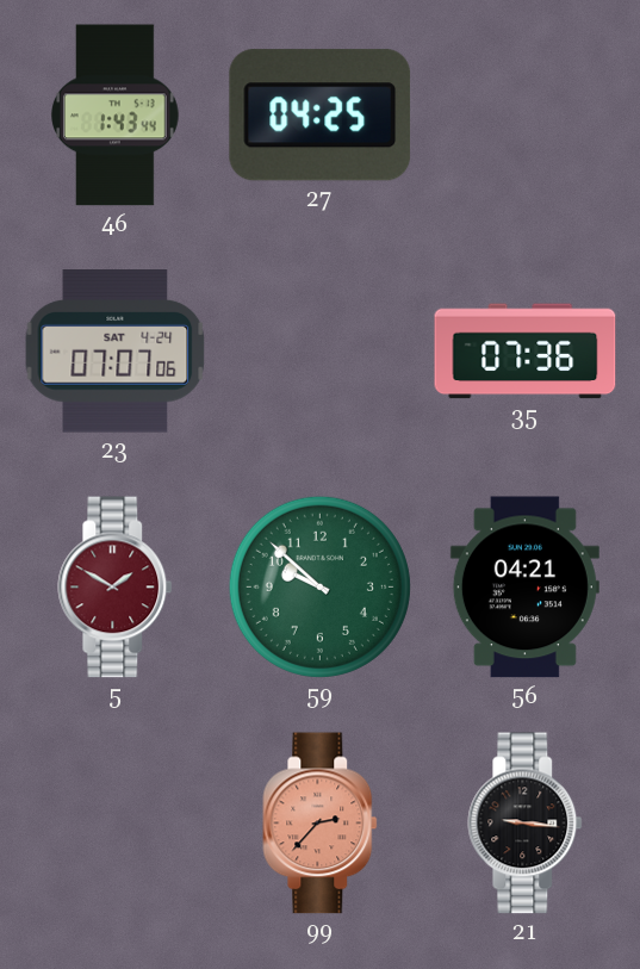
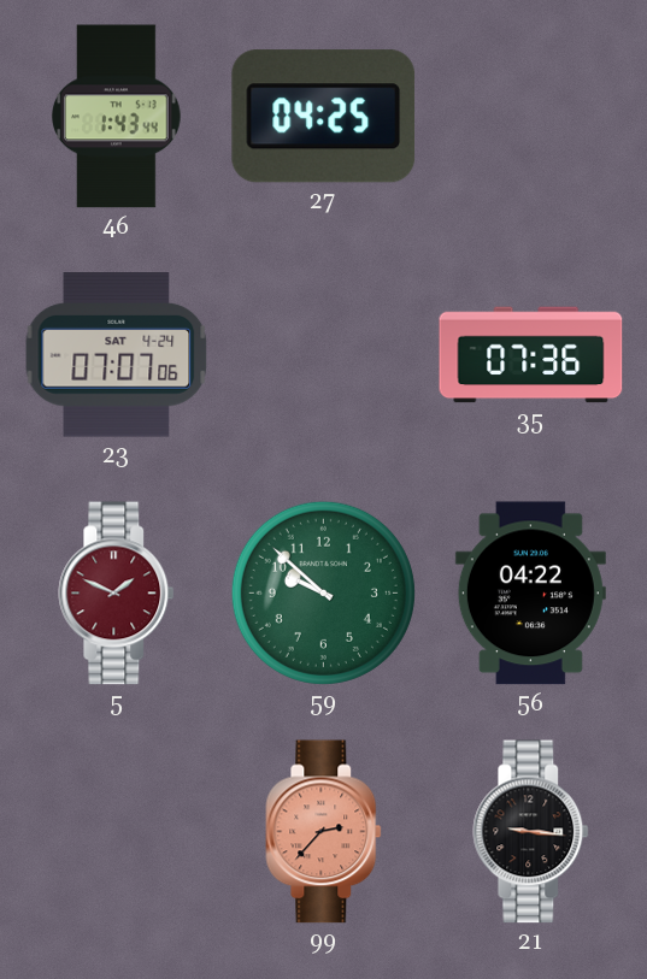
5: 1:50 -> 1:49 (117, 594)
56: 04:21 -> 04:22 (530, 594)
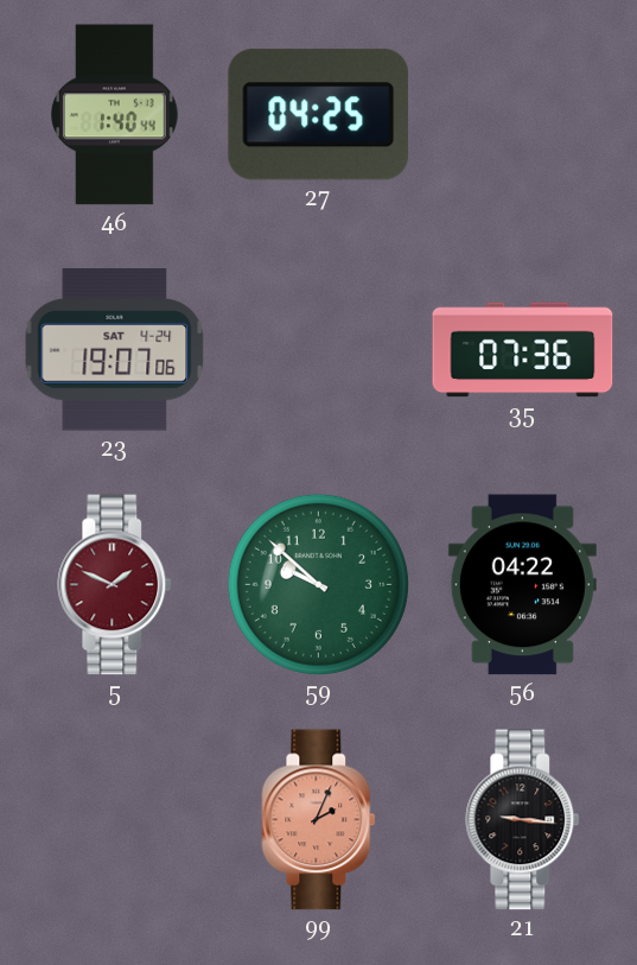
46: 1:43 -> 1:40 (115, 115)
23: 07:07 -> 19:07 (115, 350)
99: 2:37 -> 2:04 (319, 820)
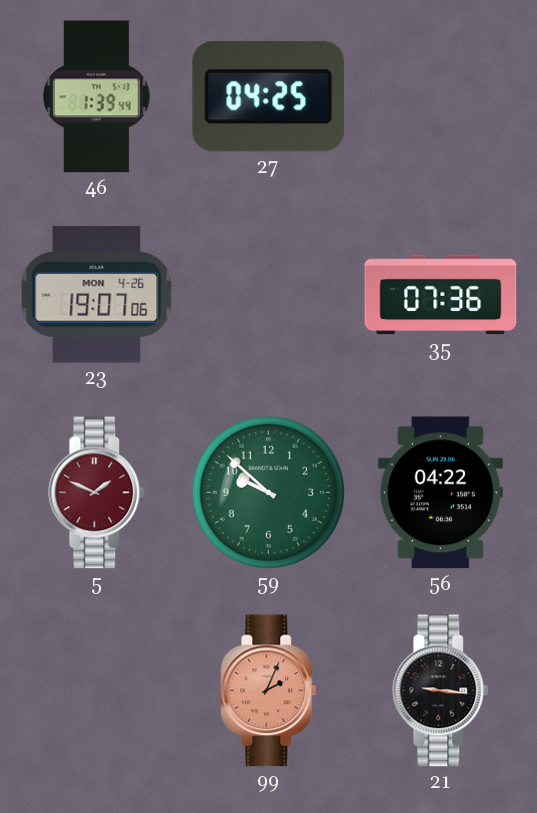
46: 1:40 -> 1:39 (97, 97)
23 date: SAT 4-24 -> MON 4-26 (97, 295)
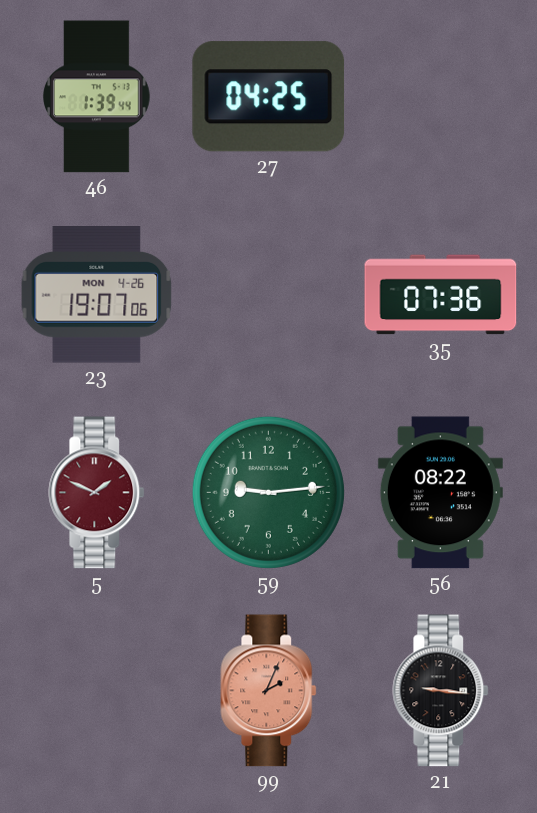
59: 9:52 -> 9:14 (268, 492)
56: 04:22 -> 08:22 (440, 493)
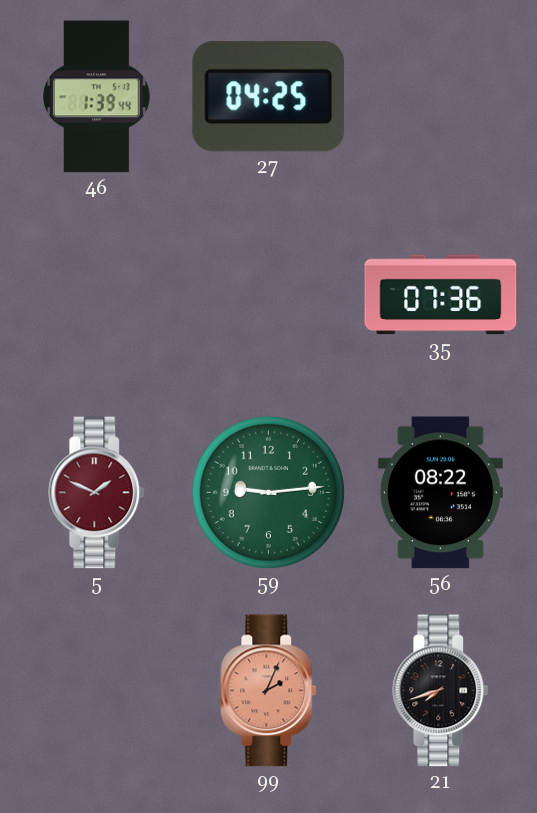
23: 19:07 -> none (97, 295)
21: 9:16 -> 7:42 (441, 691)
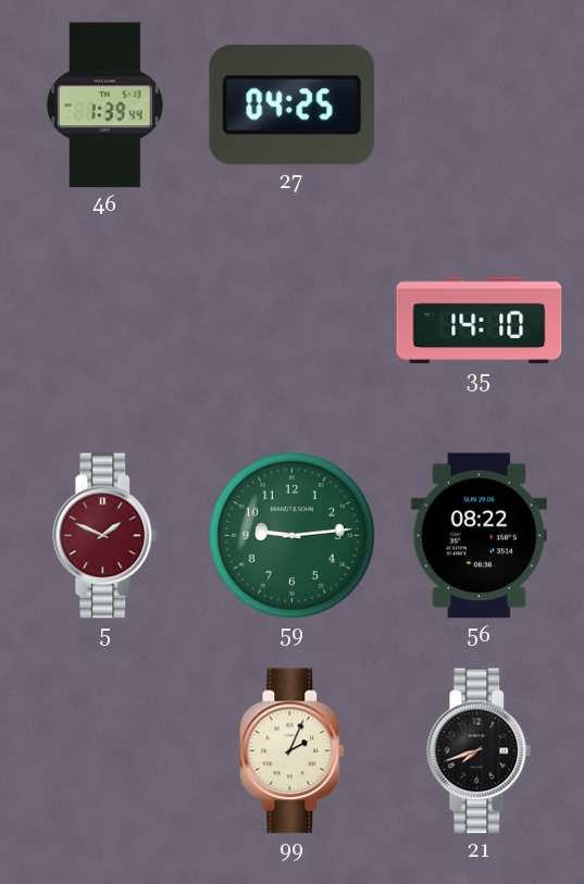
35: 07:36 -> 14:10 (480, 321)
99 dial: salmon -> cream (293, 751)
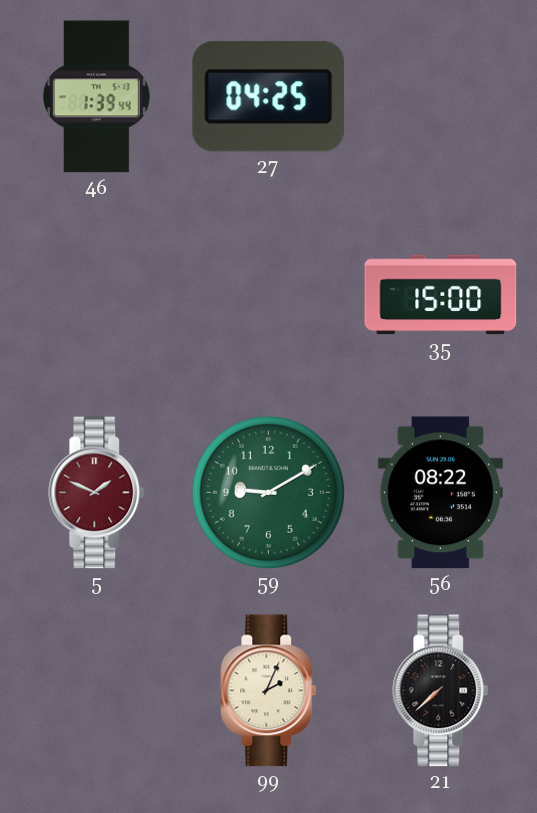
35: 14:10 -> 15:00 (441, 295)
59: 9:14 -> 9:10 (268, 492)
21: 7:42 -> 7:38 (441, 691)
